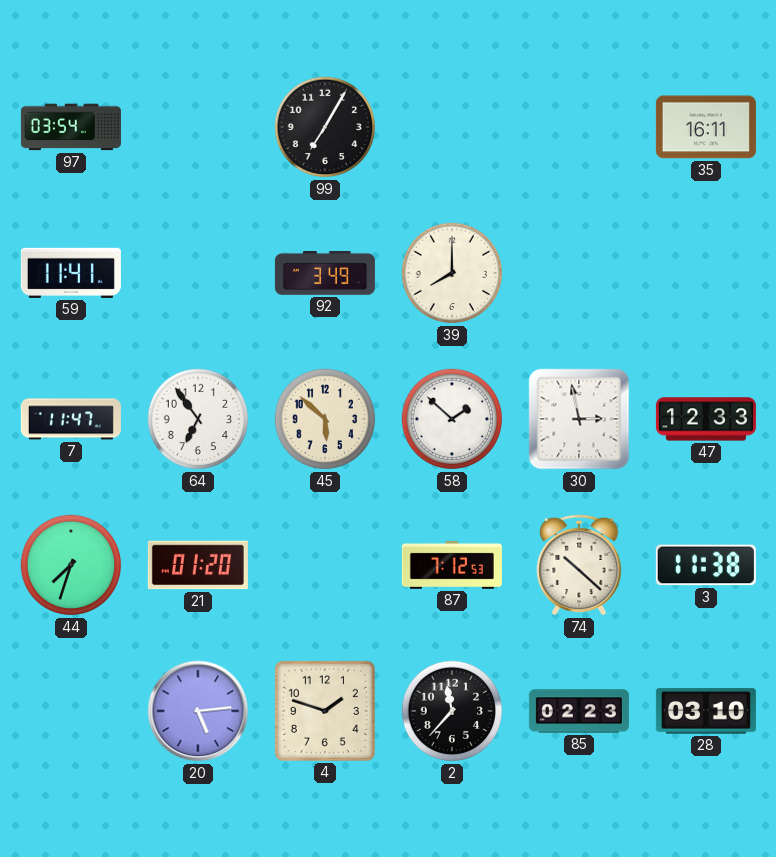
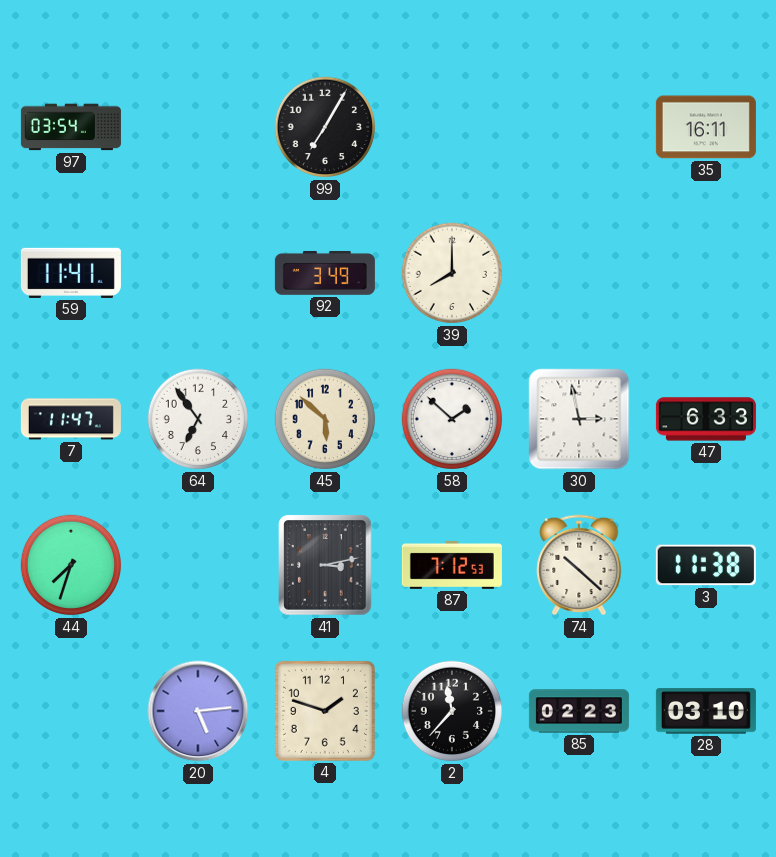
47: 12:33 -> 6:33 (706, 419)
21: 01:20 -> none (198, 565)
41: none -> 3:13 (325, 565)
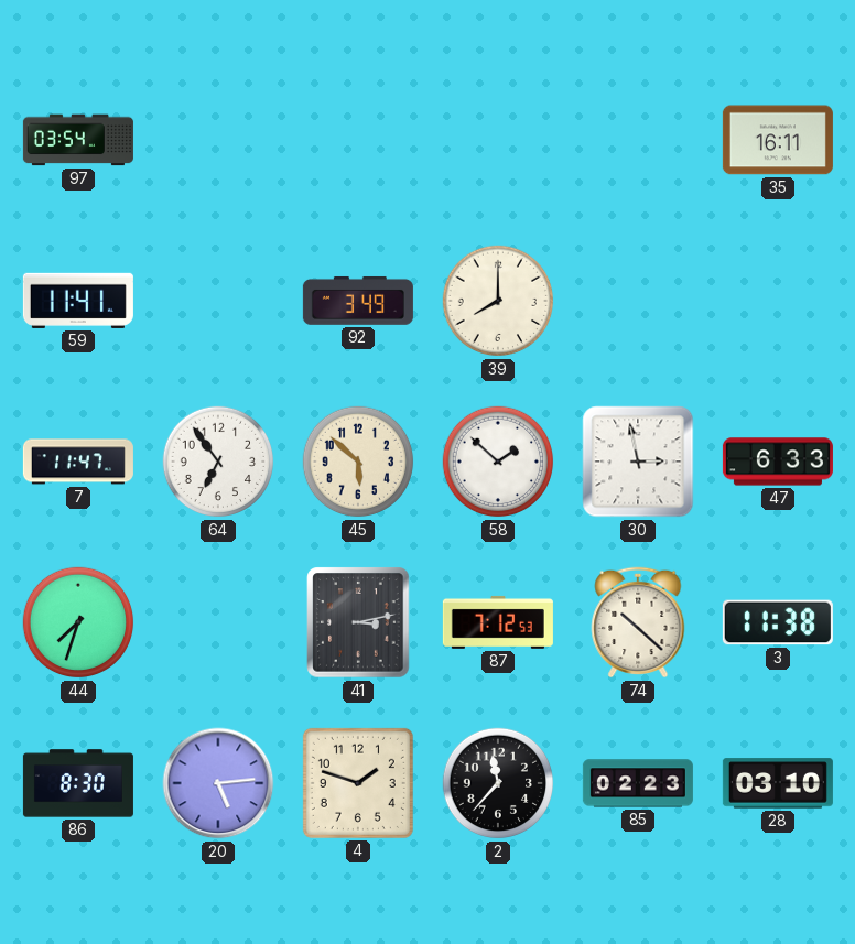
99: 7:05 -> none (325, 127)
86: none -> 8:30 (78, 783)
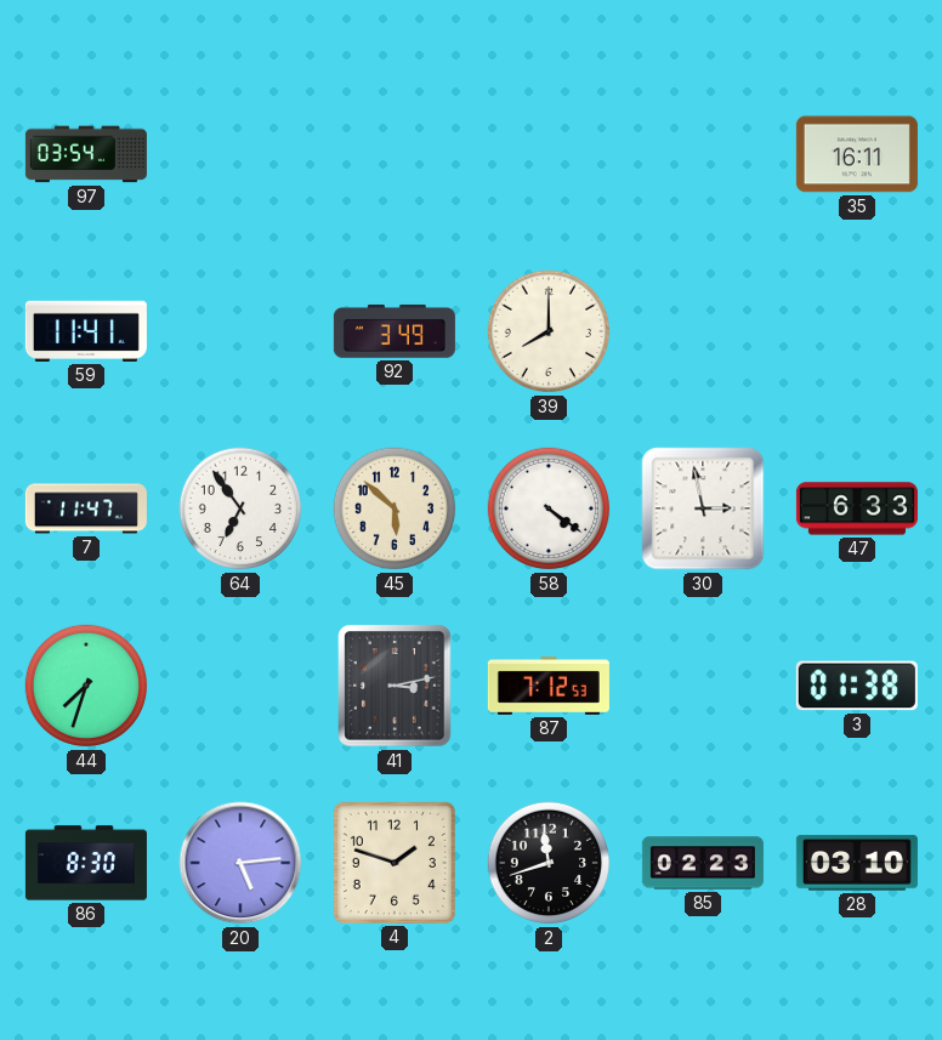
58: 1:52 -> 4:21 (549, 508)
74: 10:22 -> none (638, 622)
3: 11:38 -> 01:38 (857, 686)
2: 11:37 -> 11:42 (549, 863)
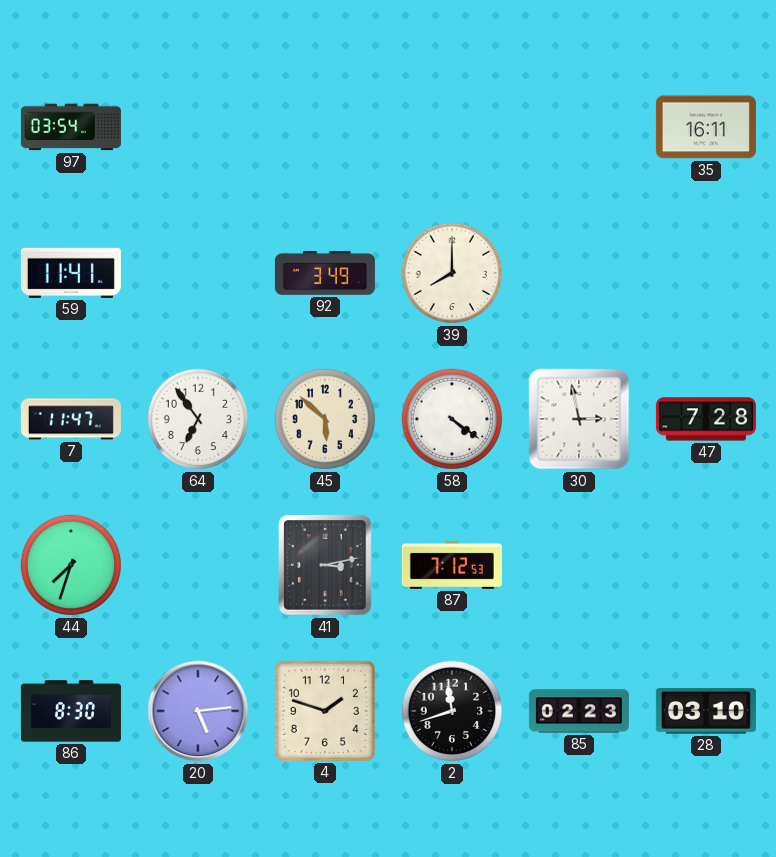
47: 6:33 -> 7:28 (706, 419)
3: 01:38 -> none (857, 686)
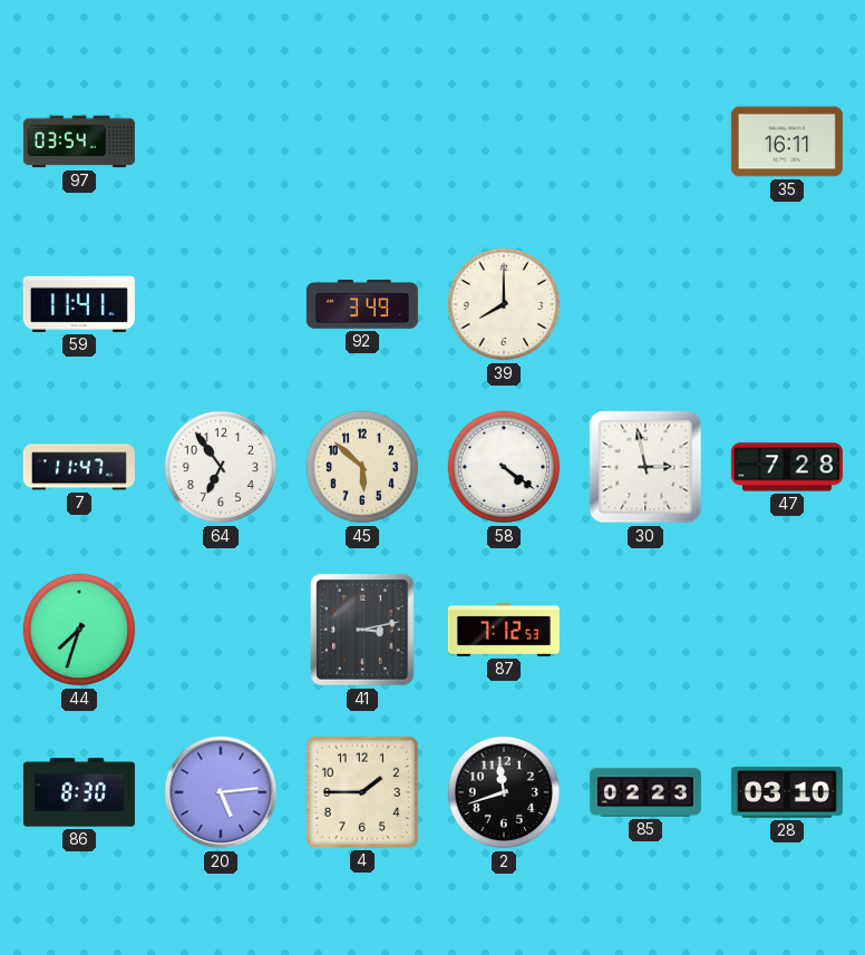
4: 1:48 -> 1:45 (362, 792)
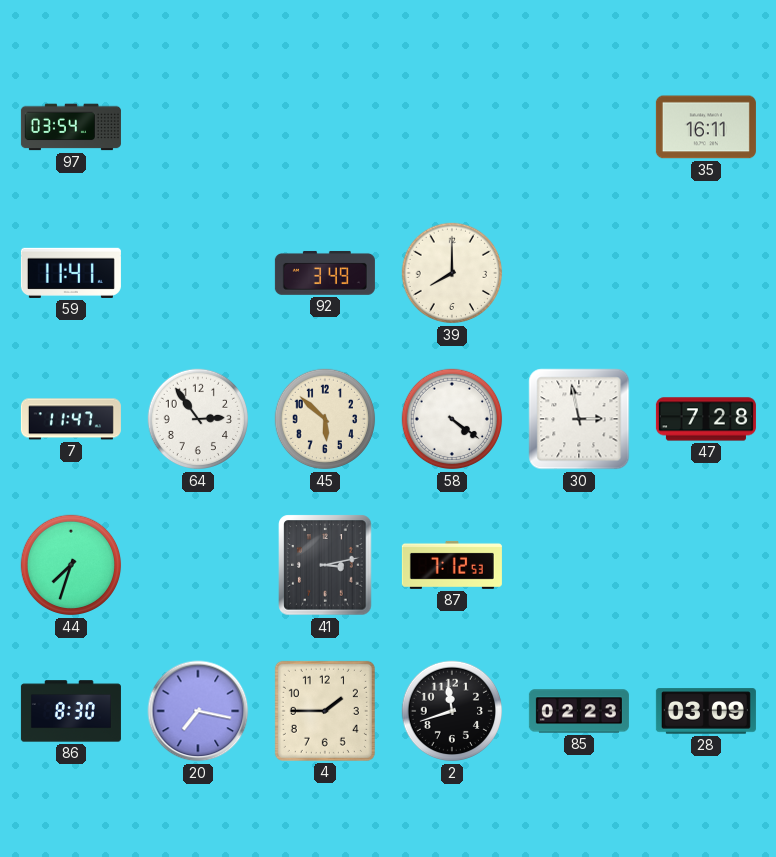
64: 6:54 -> 2:54 (198, 419)
20: 5:14 -> 7:17 (198, 711)
28: 03:10 -> 03:09 (706, 711)
